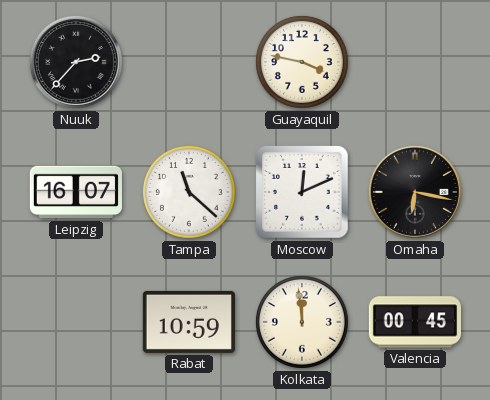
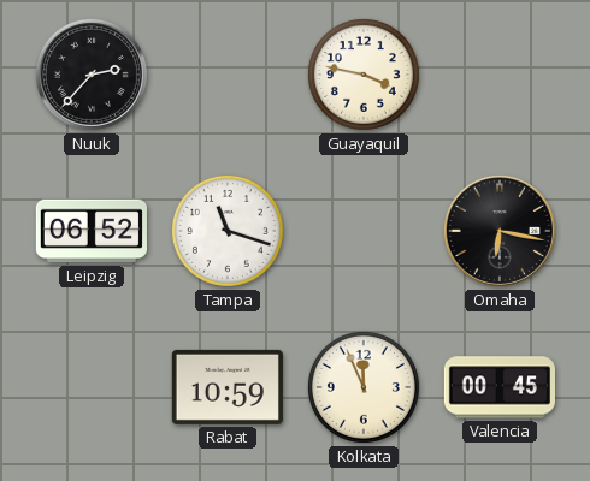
Leipzig: 16:07 -> 06:52 (92, 231)
Tampa: 11:22 -> 11:18 (228, 231)
Moscow: 12:11 -> none (302, 192)
Kolkata: 11:59 -> 11:56 (364, 387)
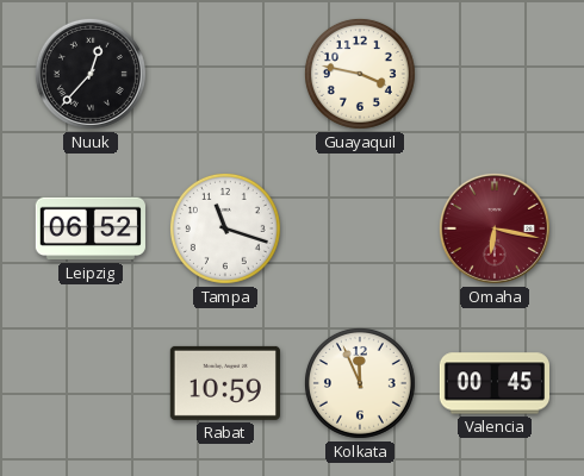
Nuuk: 2:37 -> 12:37 (91, 74)
Omaha dial: black -> burgundy (495, 228)
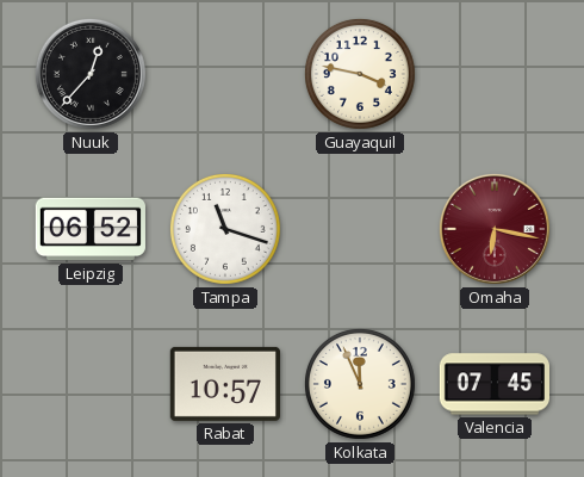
Rabat: 10:59 -> 10:57 (225, 384)
Valencia: 00:45 -> 07:45 (493, 384)
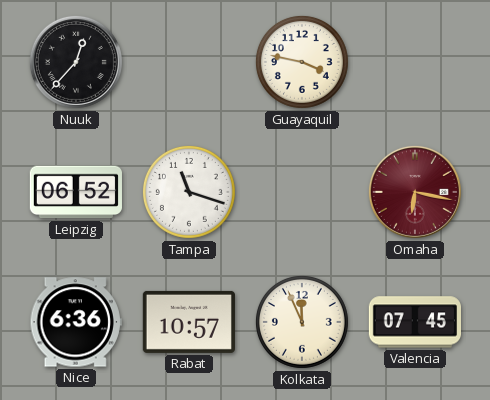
Nice: none -> 6:36 (76, 322)
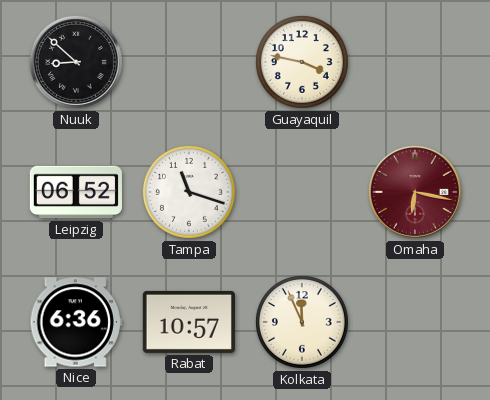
Nuuk: 12:37 -> 8:52 (76, 62)
Valencia: 07:45 -> none (414, 322)
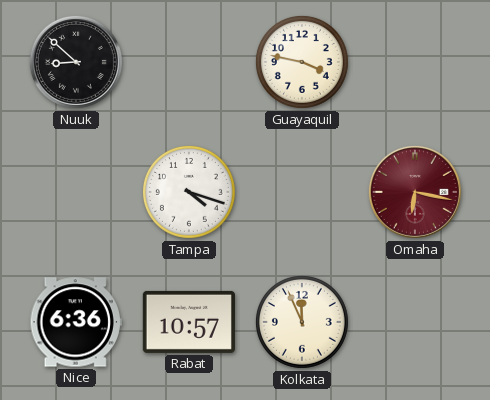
Leipzig: 06:52 -> none (76, 192)
Tampa: 11:18 -> 4:18 (189, 192)
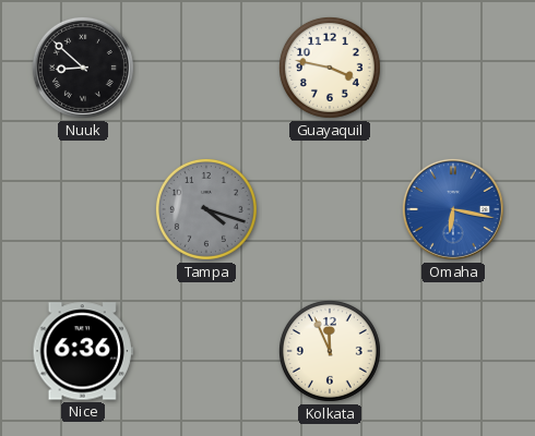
Tampa dial: white -> grey (206, 209)
Omaha dial: burgundy -> blue (453, 209)
Rabat: 10:57 -> none (189, 322)
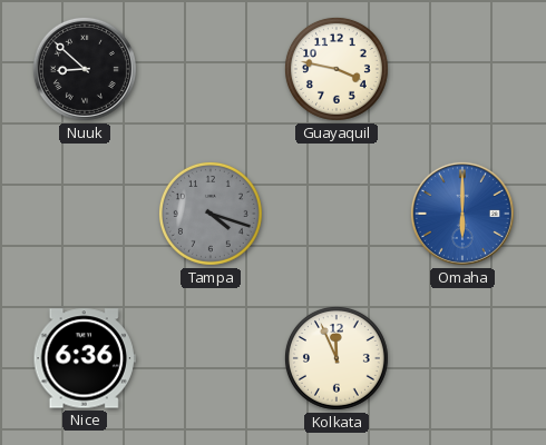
Omaha: 6:17 -> 6:00 (462, 214)
